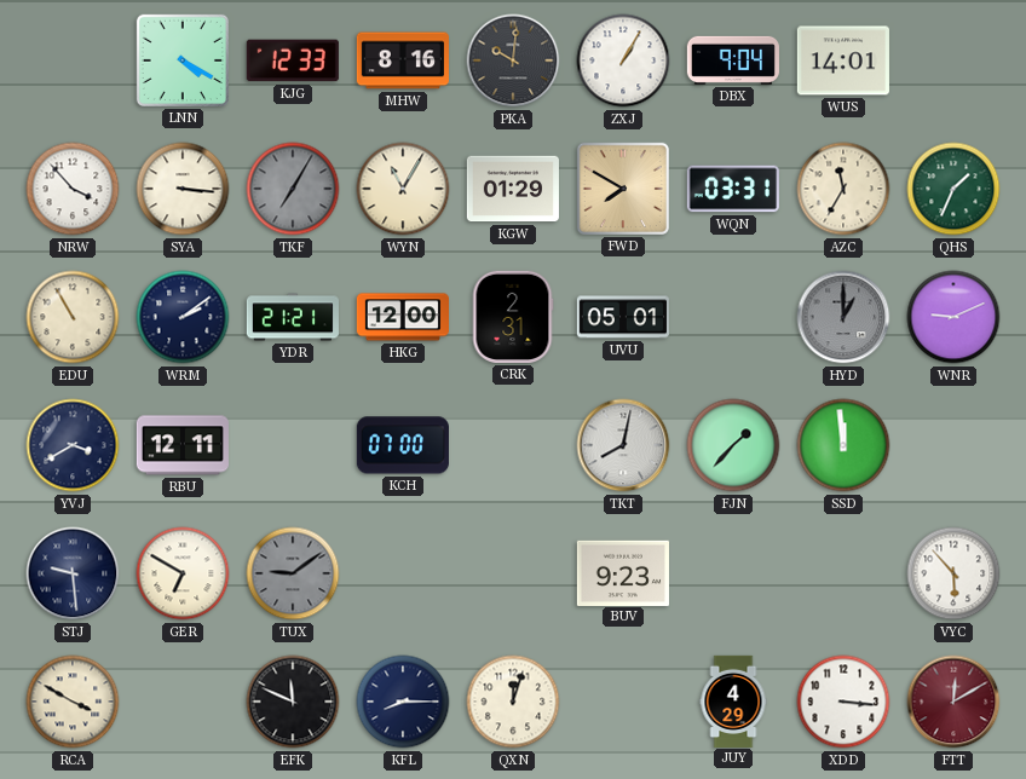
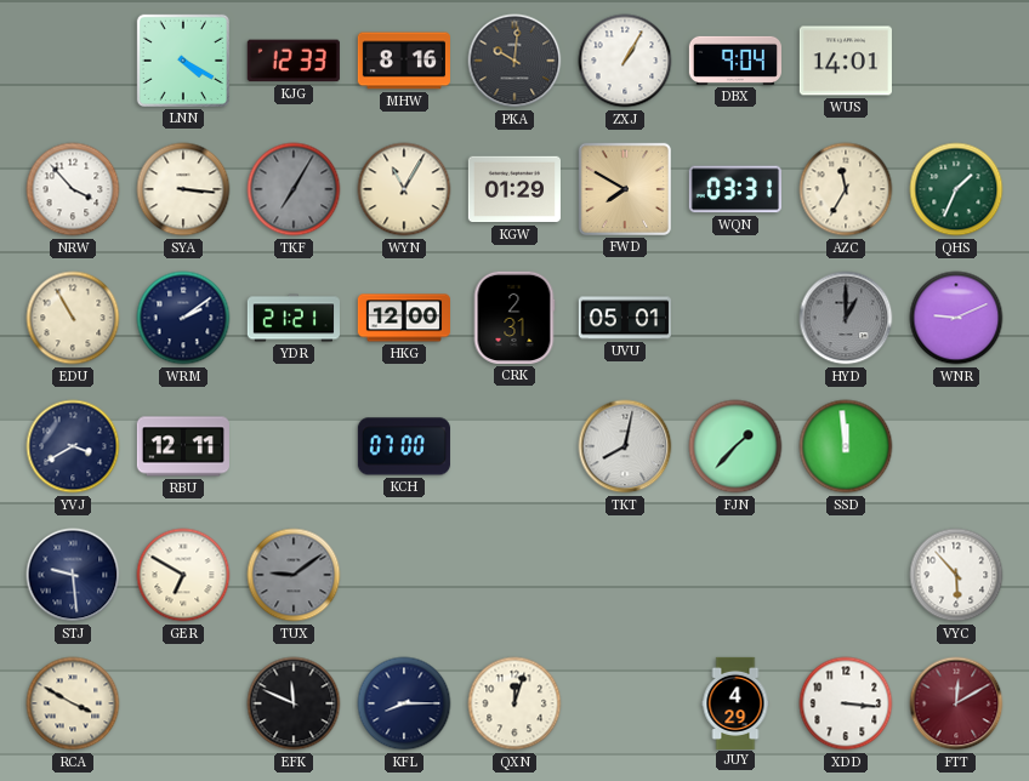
BUV: 9:23 -> none (623, 572)
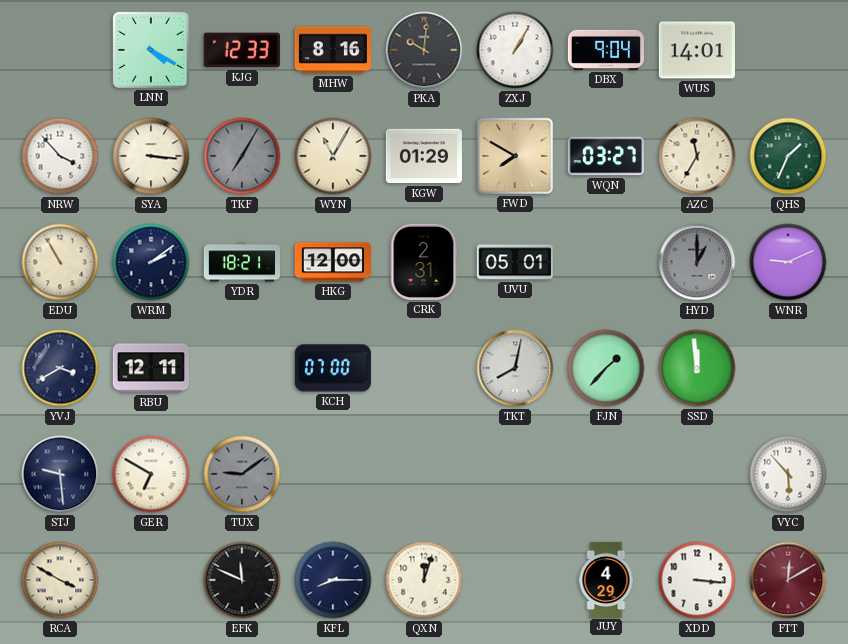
WQN: 03:31 -> 03:27 (606, 156)
YDR: 21:21 -> 18:21 (242, 262)
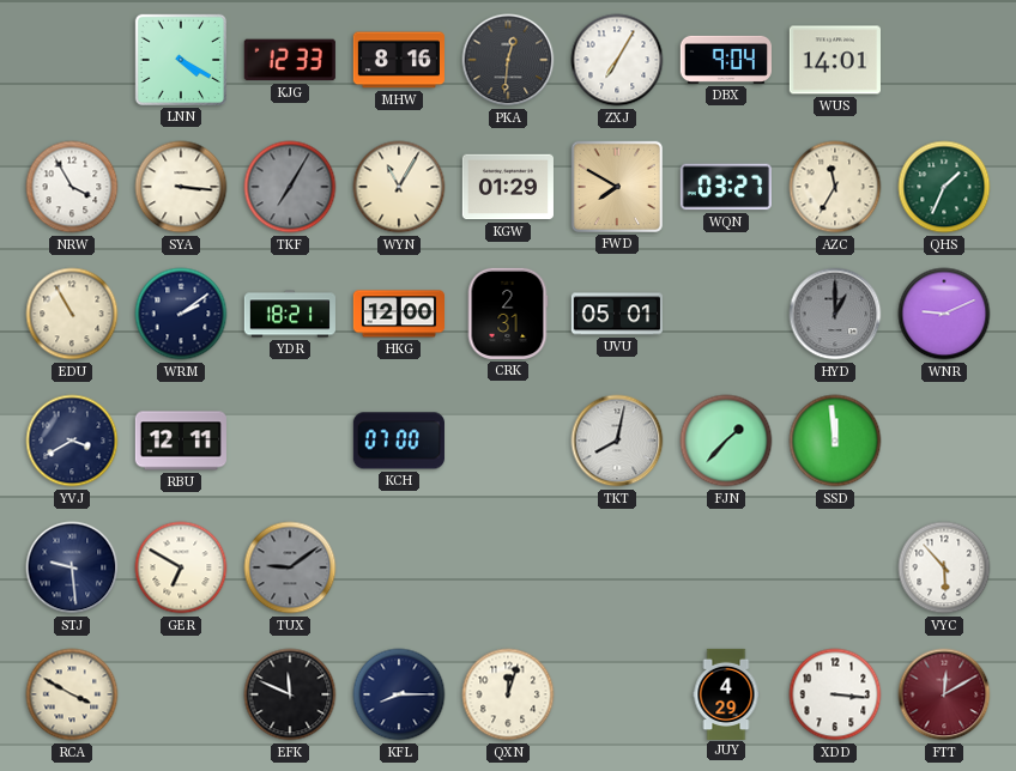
PKA: 10:01 -> 12:31 (508, 60)
ZXJ: 1:05 -> 7:05 (617, 60)
NRW: 3:53 -> 3:55 (72, 187)
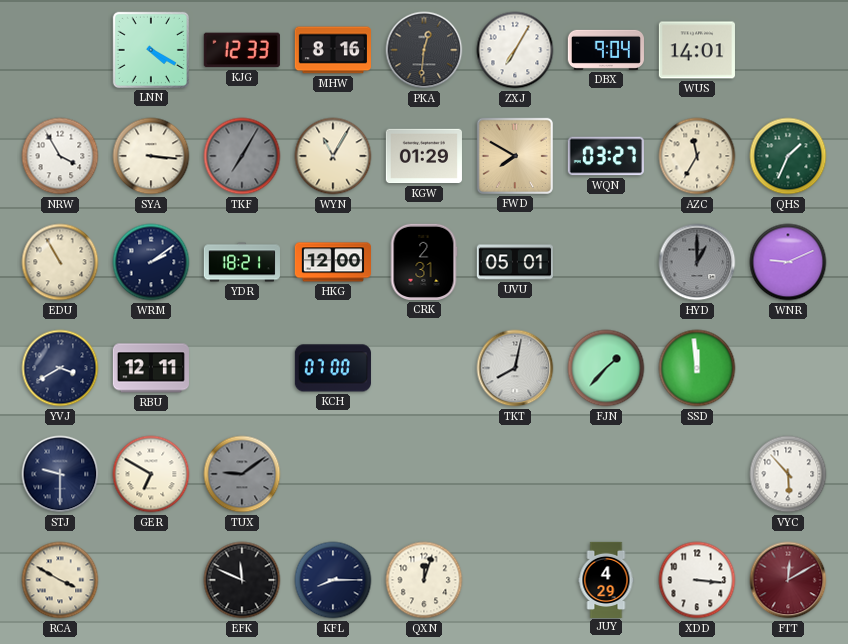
STJ: 9:29 -> 9:30 (60, 474)
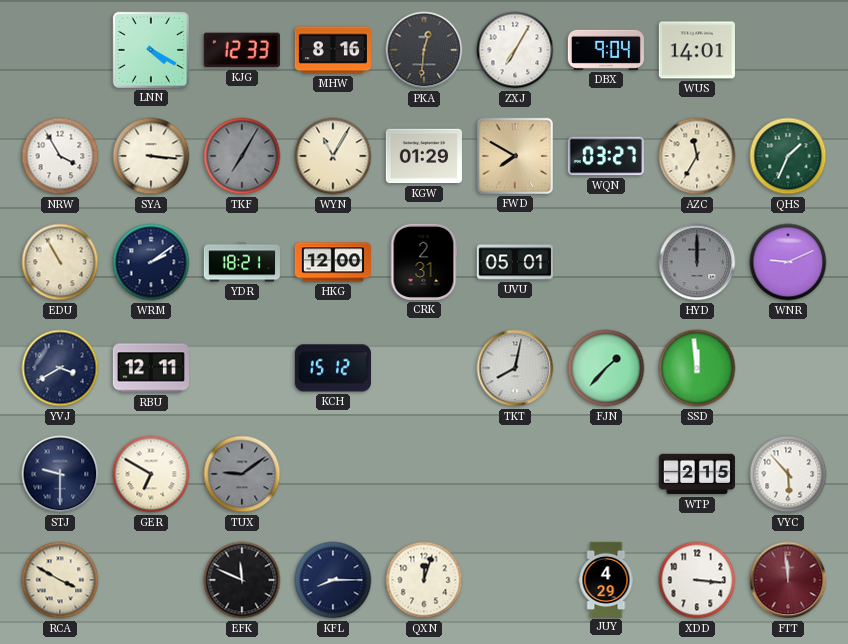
HYD: 1:00 -> 12:00 (697, 262)
KCH: 07:00 -> 15:12 (333, 368)
WTP: none -> 2:15 (696, 474)
FTT: 12:10 -> 11:59 (788, 580)
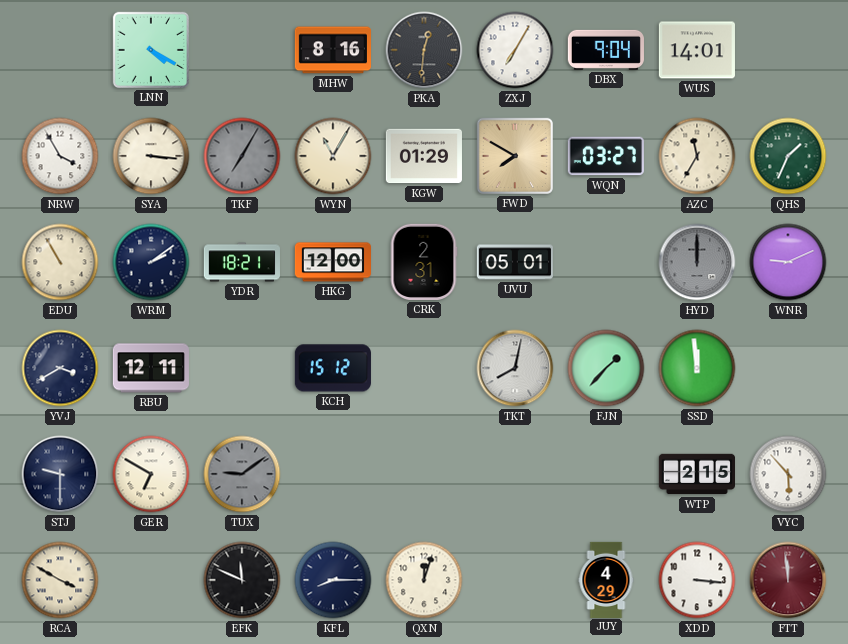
KJG: 12:33 -> none (242, 50)
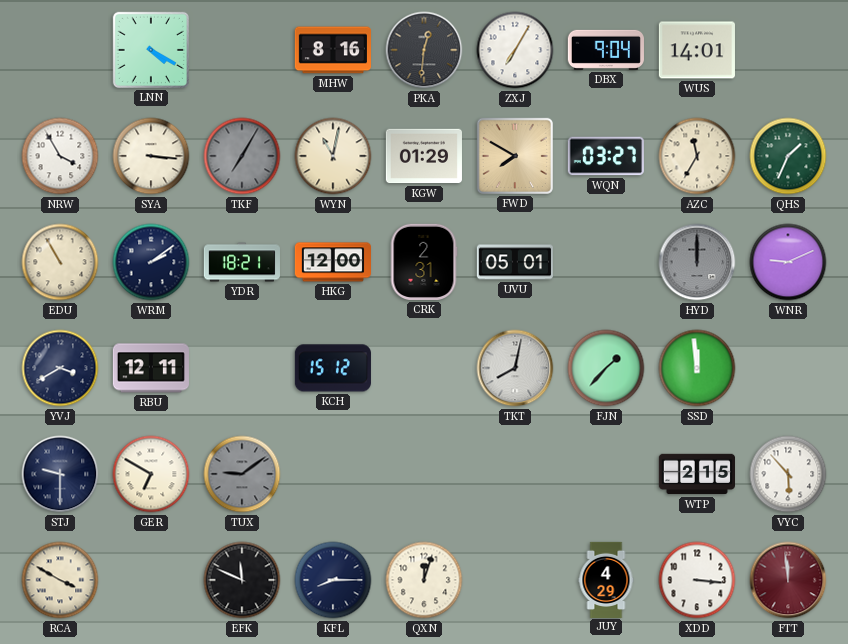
WYN: 11:05 -> 11:02 (333, 156)
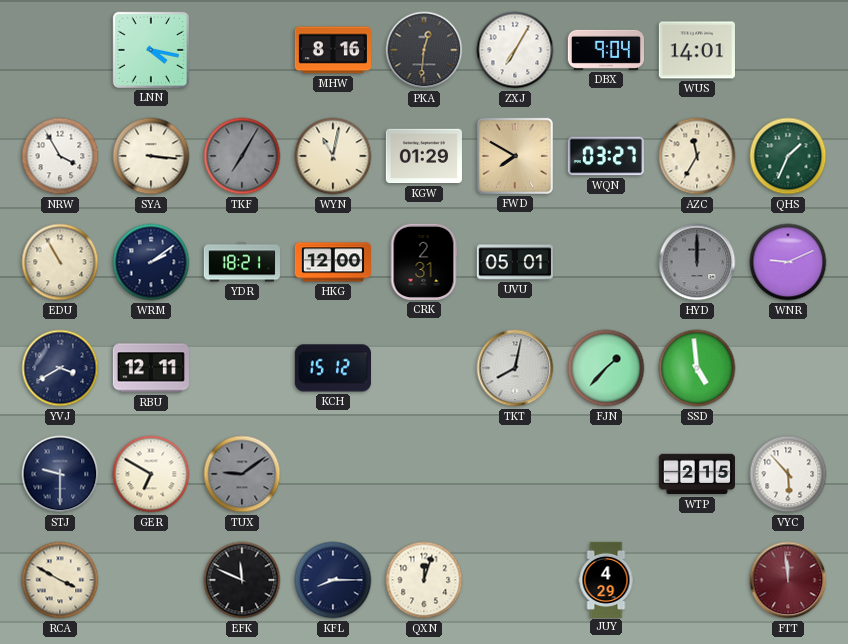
LNN: 4:20 -> 4:17 (151, 50)
SSD: 11:59 -> 4:59 (697, 368)
XDD: 3:16 -> none (697, 580)
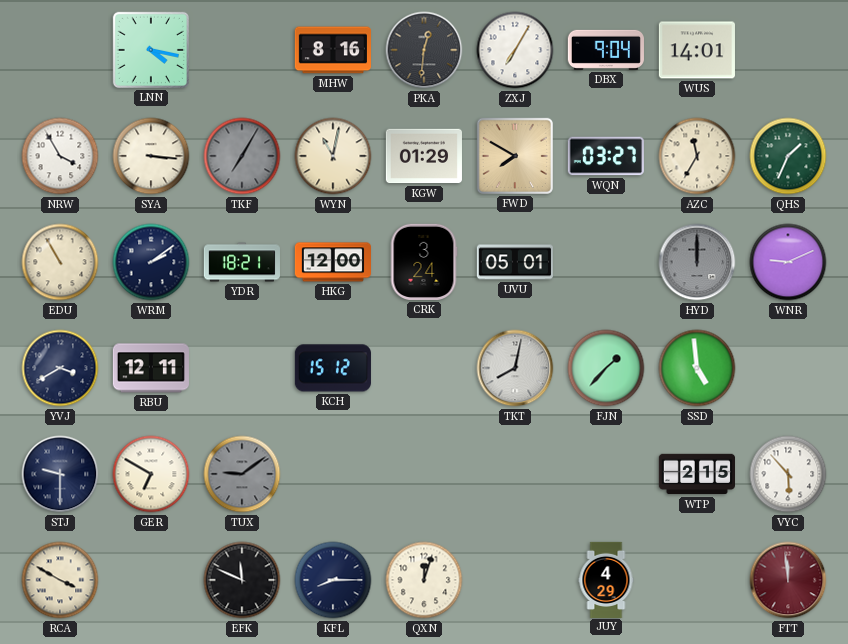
CRK: 2:31 -> 3:24 (424, 262)
